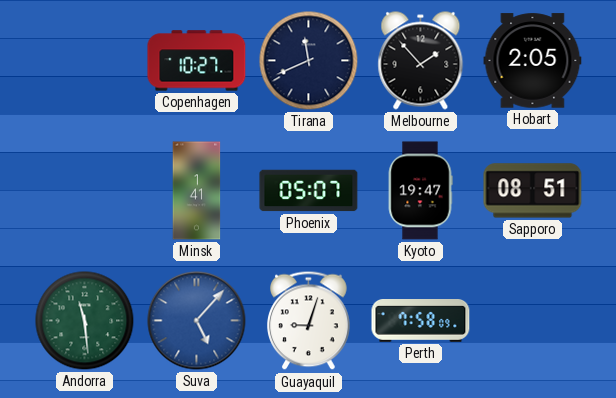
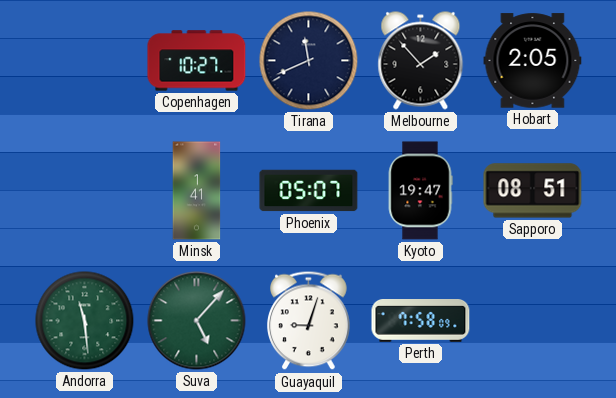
Suva dial: blue -> green (197, 321)
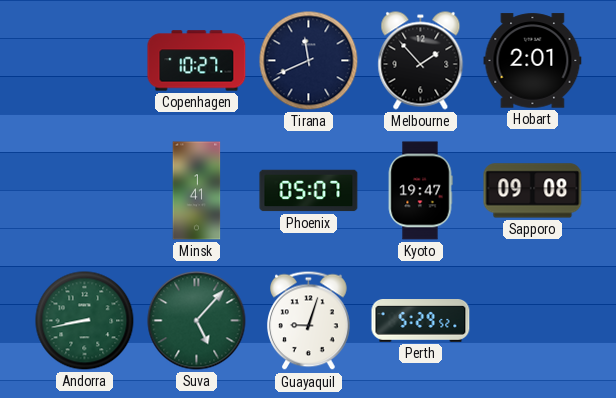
Hobart: 2:05 -> 2:01 (533, 61)
Sapporo: 08:51 -> 09:08 (533, 191)
Andorra: 11:29 -> 8:43 (85, 321)
Perth: 7:58 -> 5:29 (421, 321)
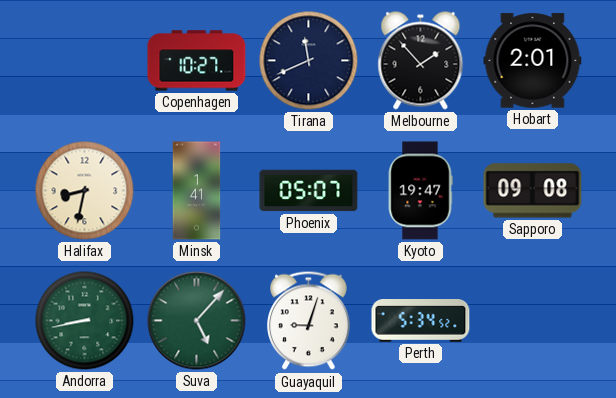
Halifax: none -> 8:32 (85, 191)
Perth: 5:29 -> 5:34 (421, 321)
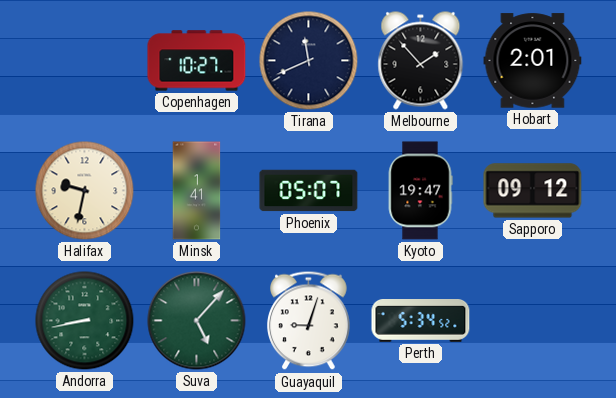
Halifax: 8:32 -> 9:32 (85, 191)
Sapporo: 09:08 -> 09:12 (533, 191)
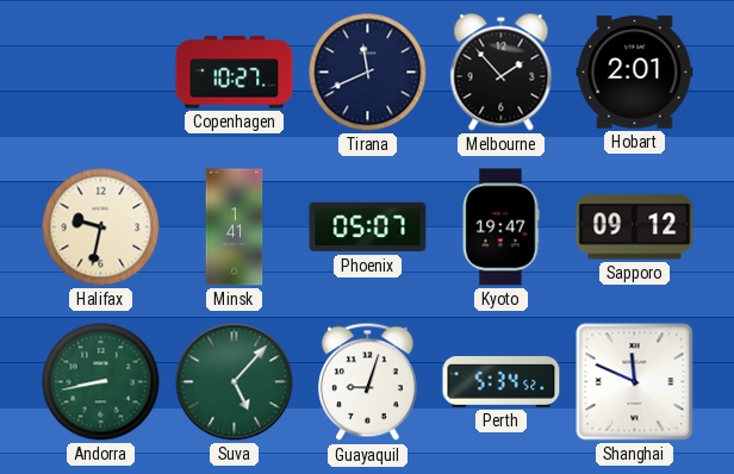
Shanghai: none -> 11:49 (635, 382)
